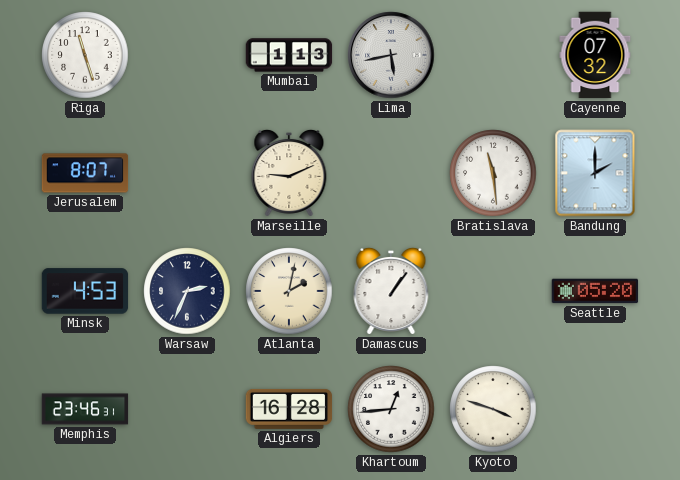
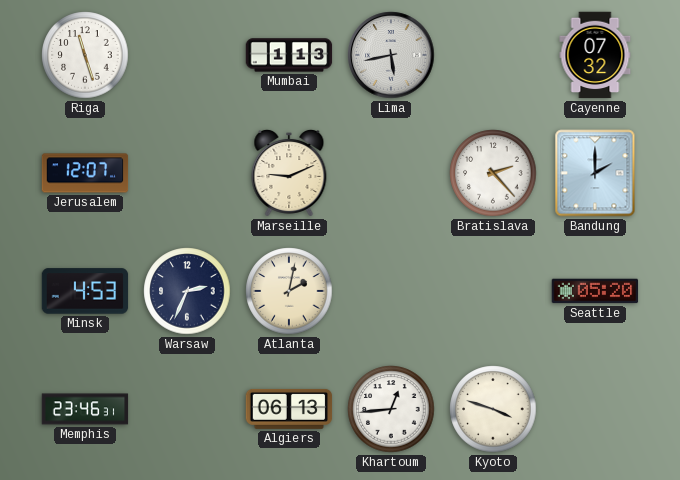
Jerusalem: 8:07 -> 12:07 (85, 173)
Bratislava: 11:29 -> 2:23 (493, 173)
Damascus: 1:06 -> none (391, 291)
Algiers: 16:28 -> 06:13 (289, 409)
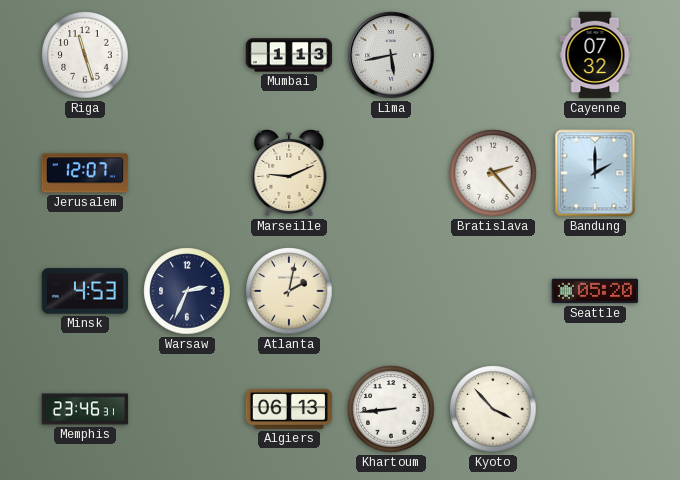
Khartoum: 12:44 -> 8:44 (391, 409)
Kyoto: 3:48 -> 3:53 (493, 409)
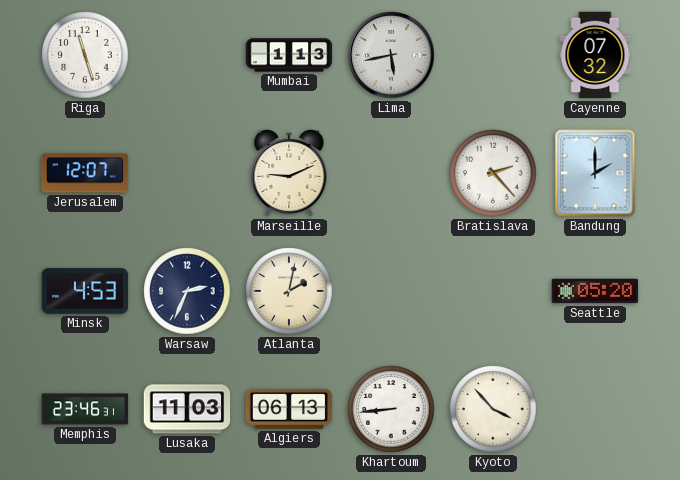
Lusaka: none -> 11:03 (187, 409)
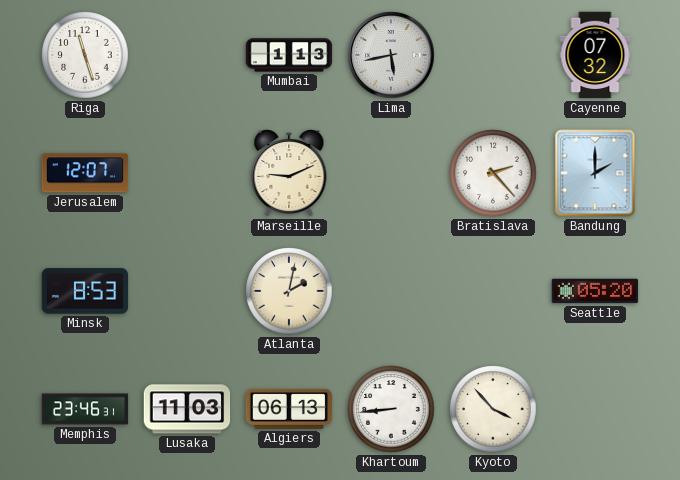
Minsk: 4:53 -> 8:53 (85, 291)
Warsaw: 2:34 -> none (187, 291)
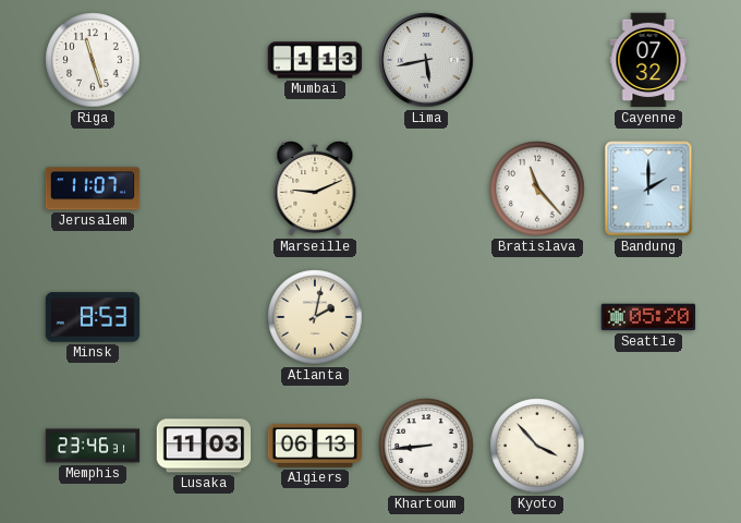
Jerusalem: 12:07 -> 11:07 (93, 188)
Bratislava: 2:23 -> 11:23 (537, 188)
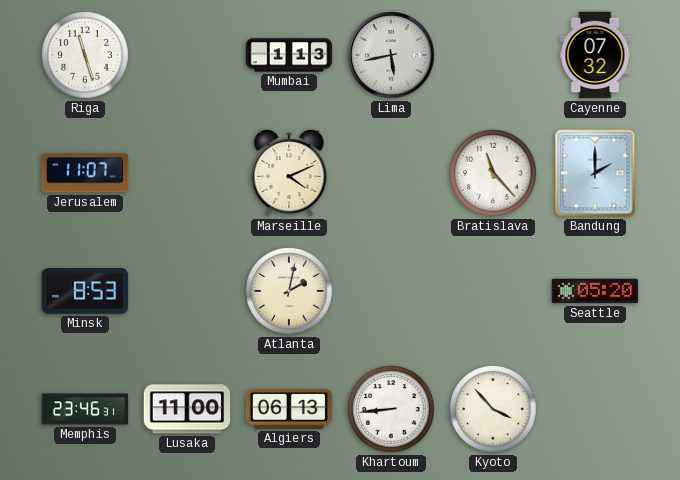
Marseille: 9:11 -> 4:11 (289, 173)
Lusaka: 11:03 -> 11:00 (187, 409)
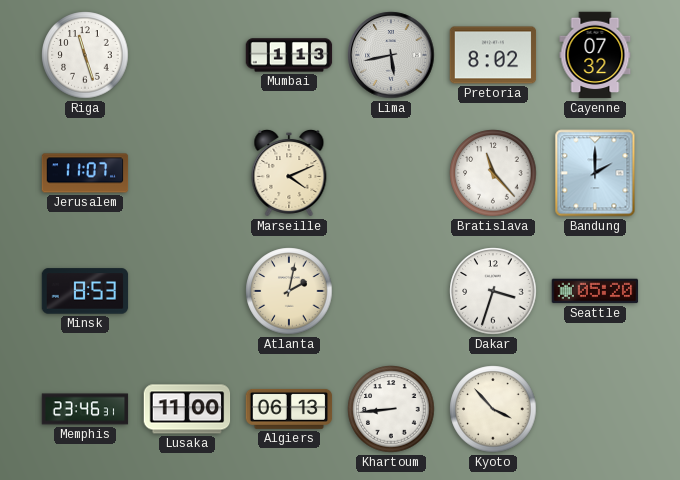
Pretoria: none -> 8:02 (493, 55)
Dakar: none -> 3:33 (493, 291)
